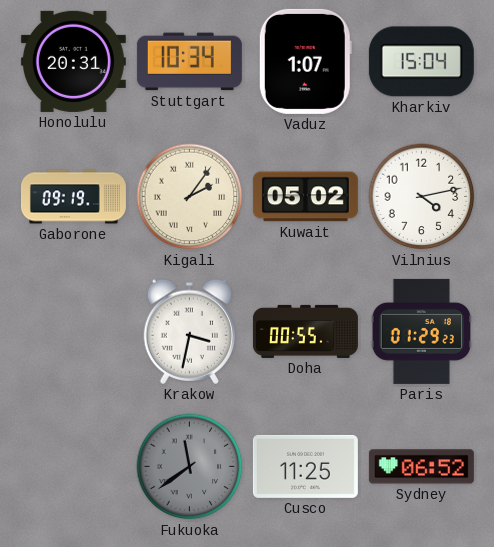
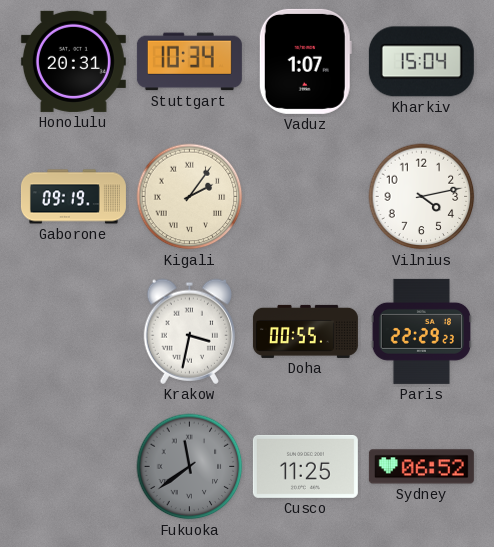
Kuwait: 05:02 -> none (305, 197)
Paris: 01:29 -> 22:29 (421, 331)
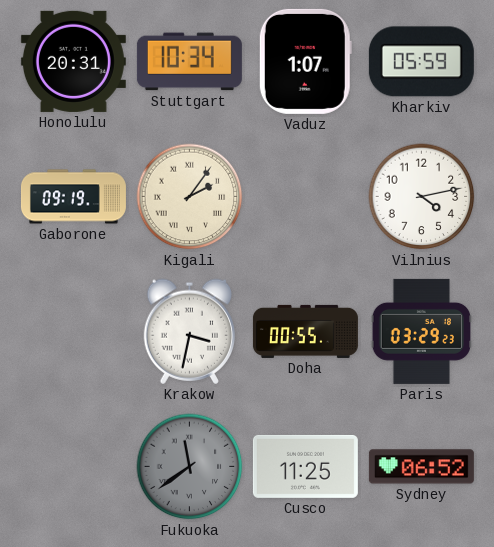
Kharkiv: 15:04 -> 05:59 (421, 62)
Paris: 22:29 -> 03:29 (421, 331)
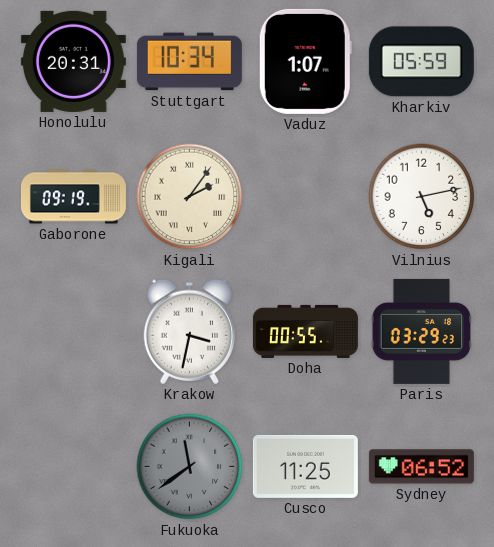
Vilnius: 4:13 -> 5:13 (422, 197)
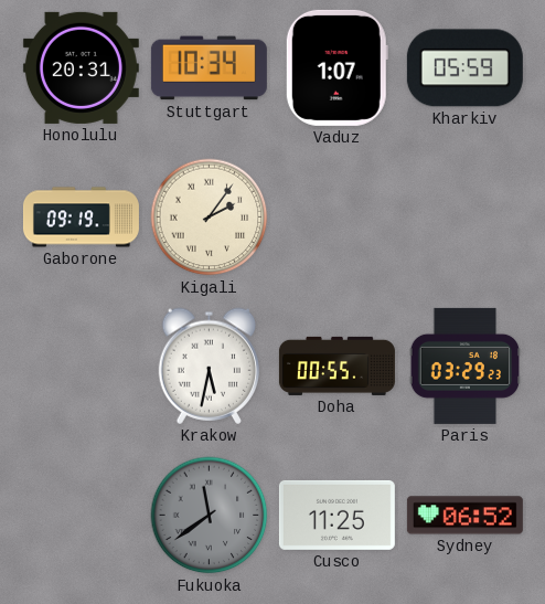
Vilnius: 5:13 -> none (422, 197)
Krakow: 3:32 -> 5:32 (209, 365)
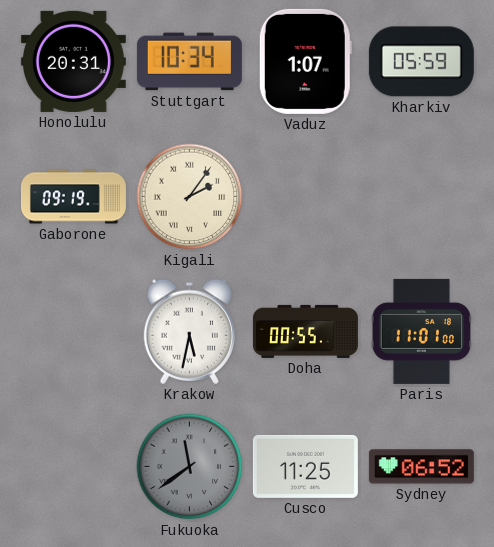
Paris: 03:29 -> 11:01 (421, 331)
